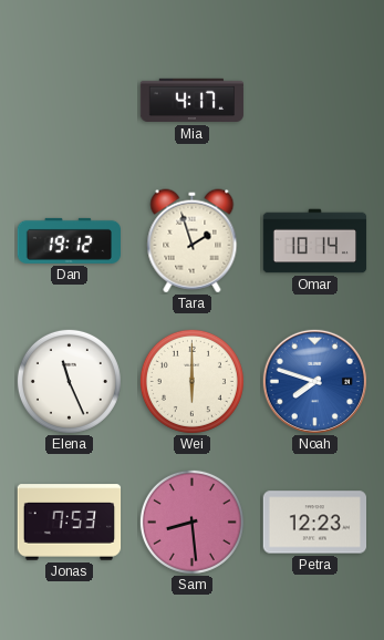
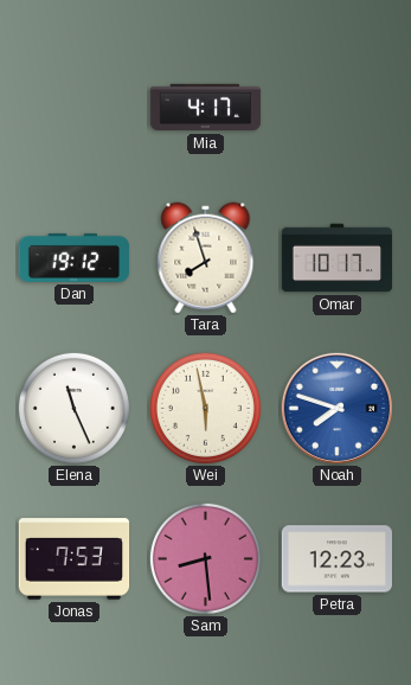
Tara: 1:57 -> 7:57 (206, 258)
Omar: 10:14 -> 10:17 (338, 258)
Wei: 6:00 -> 5:58 (205, 408)
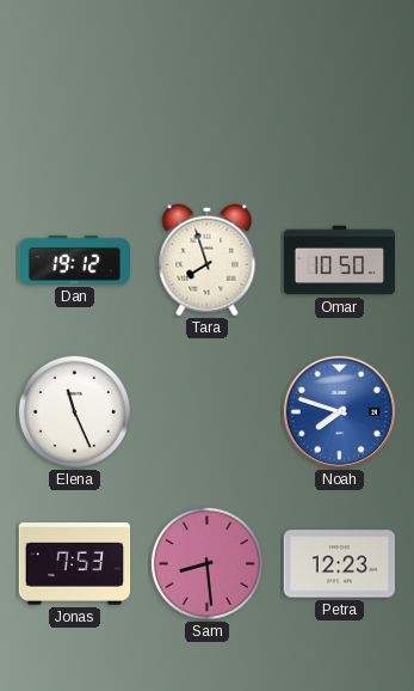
Mia: 4:17 -> none (206, 108)
Omar: 10:17 -> 10:50 (340, 261)
Wei: 5:58 -> none (205, 408)
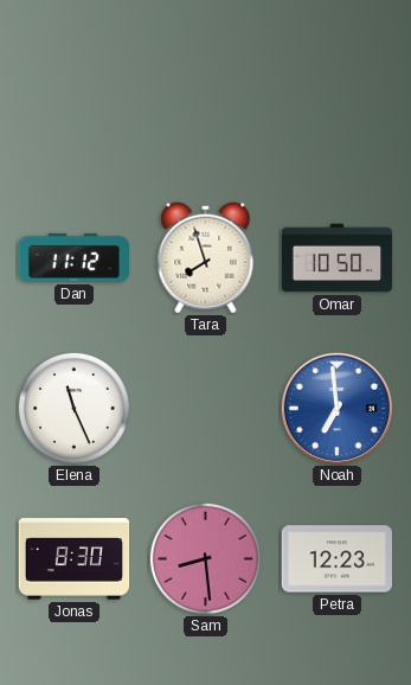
Dan: 19:12 -> 11:12 (75, 257)
Noah: 7:48 -> 6:59 (336, 408)
Jonas: 7:53 -> 8:30 (75, 559)
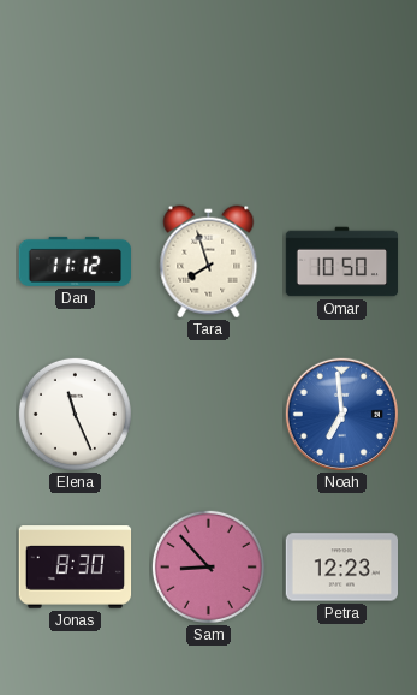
Sam: 8:29 -> 8:53 (208, 566)
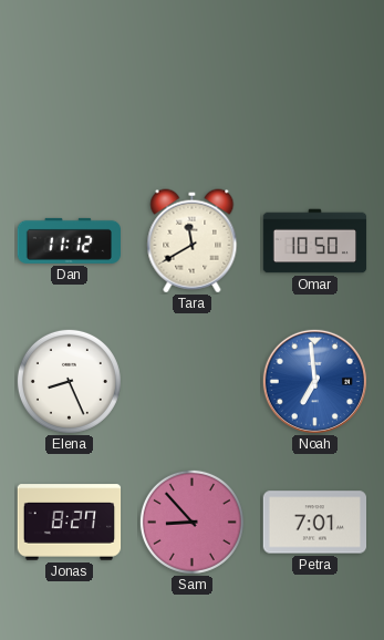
Tara: 7:57 -> 11:40 (193, 241)
Elena: 11:26 -> 8:26 (69, 381)
Jonas: 8:30 -> 8:27 (70, 523)
Petra: 12:23 -> 7:01 (314, 523)
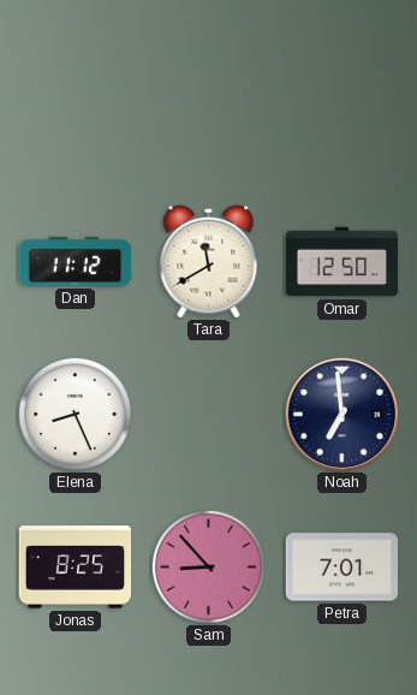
Omar: 10:50 -> 12:50 (342, 262)
Noah dial: blue -> navy (341, 414)
Jonas: 8:27 -> 8:25 (76, 568)
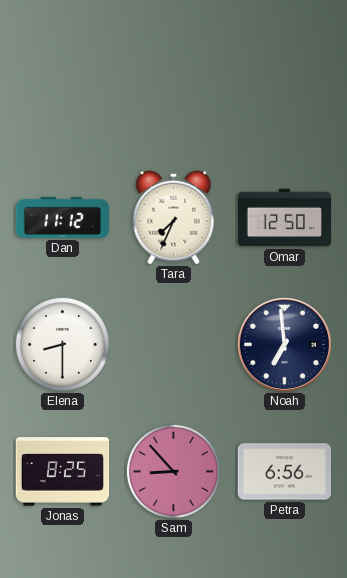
Tara: 11:40 -> 7:34 (174, 218)
Elena: 8:26 -> 8:30 (62, 344)
Petra: 7:01 -> 6:56 (284, 472)
